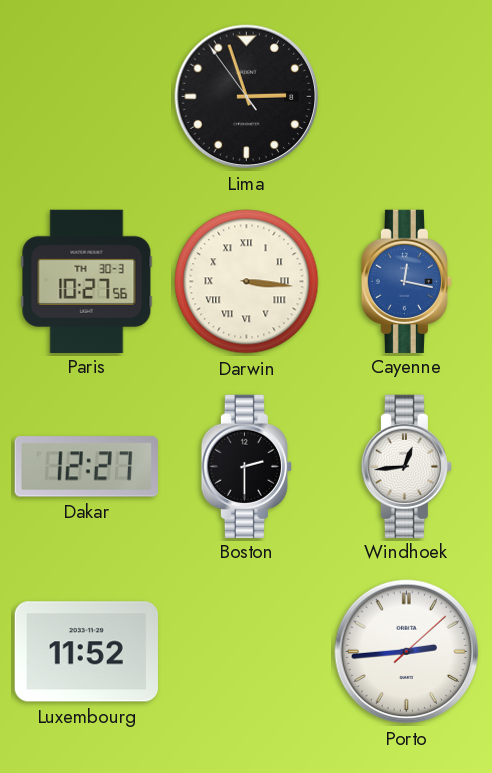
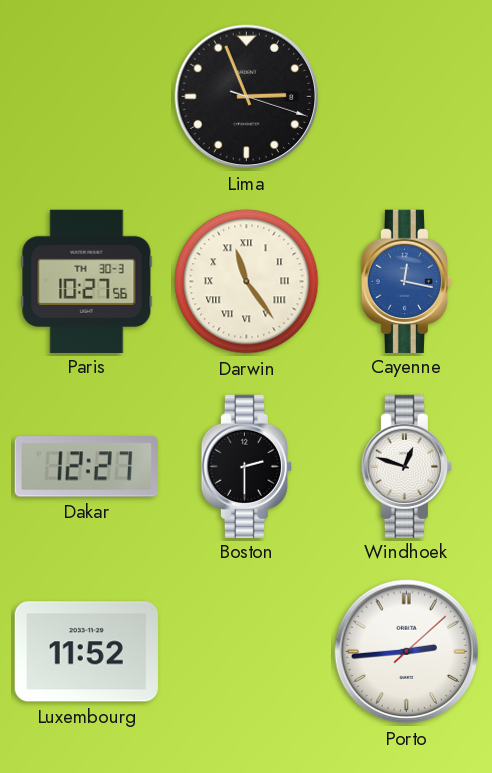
Lima: 2:56:54 -> 2:56:18 (247, 97)
Darwin: 3:16 -> 11:24 (247, 282)
Windhoek: 12:44 -> 12:48 (406, 466)
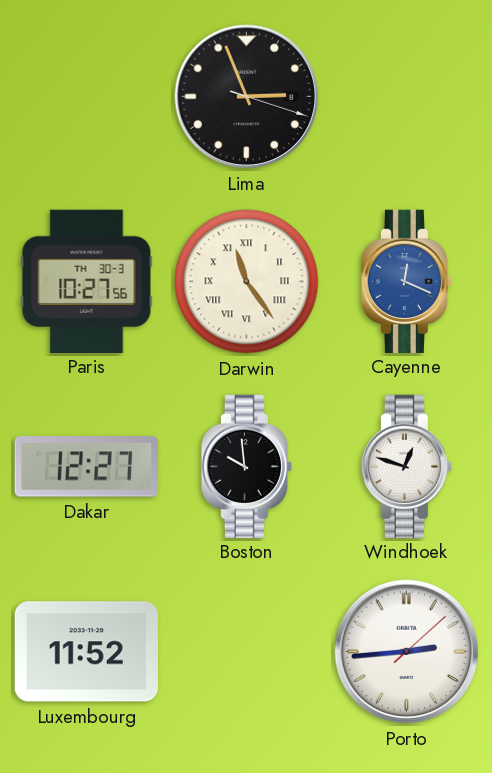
Cayenne: 12:17 -> 12:19 (406, 281)
Boston: 2:30 -> 9:59 (246, 466)
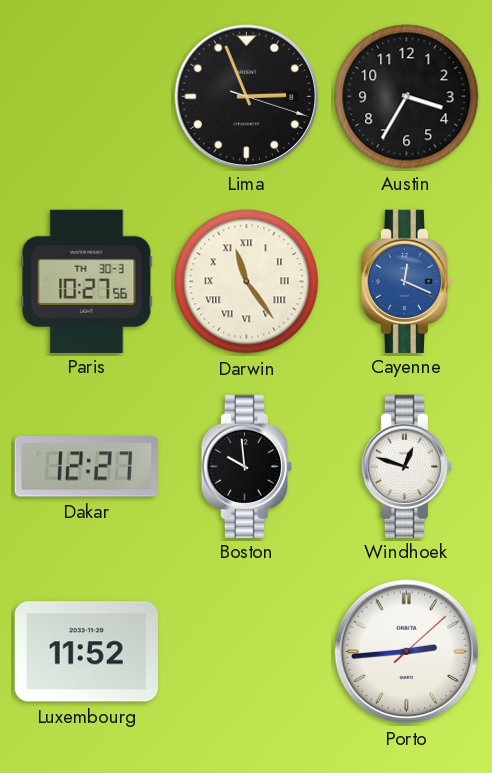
Austin: none -> 3:35 (407, 97)
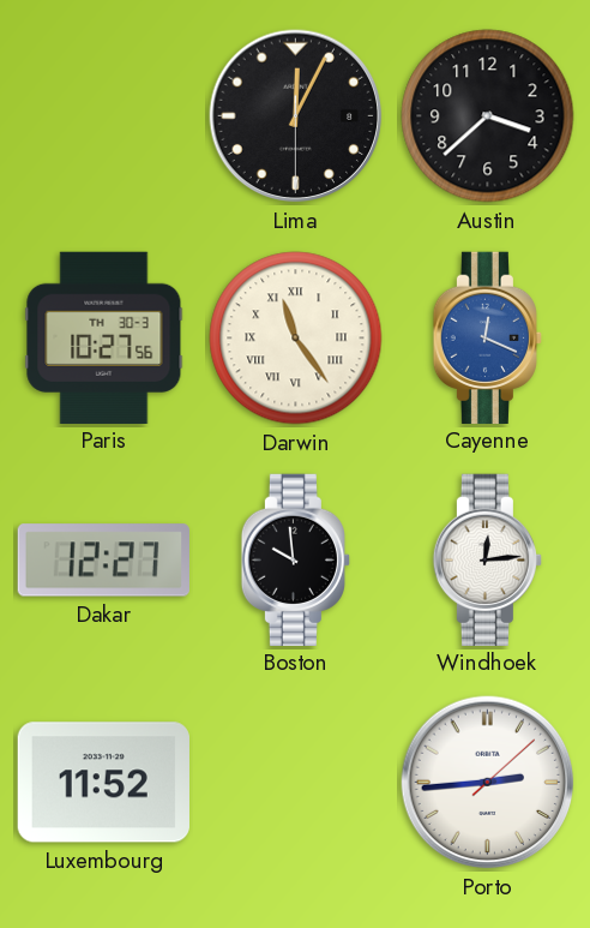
Lima: 2:56 -> 12:04 (296, 116)
Austin: 3:35 -> 3:38 (488, 116)
Windhoek: 12:48 -> 12:14 (487, 559)
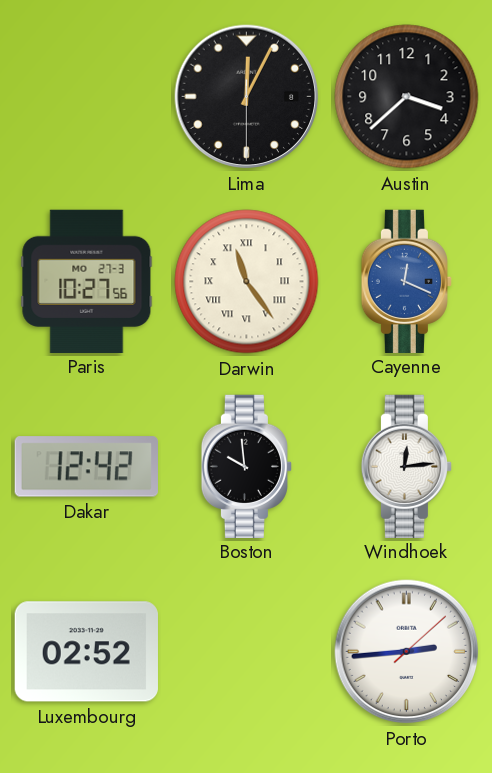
Paris date: TH 30-3 -> MO 27-3 (87, 281)
Dakar: 12:27 -> 12:42 (86, 467)
Luxembourg: 11:52 -> 02:52 (86, 652)
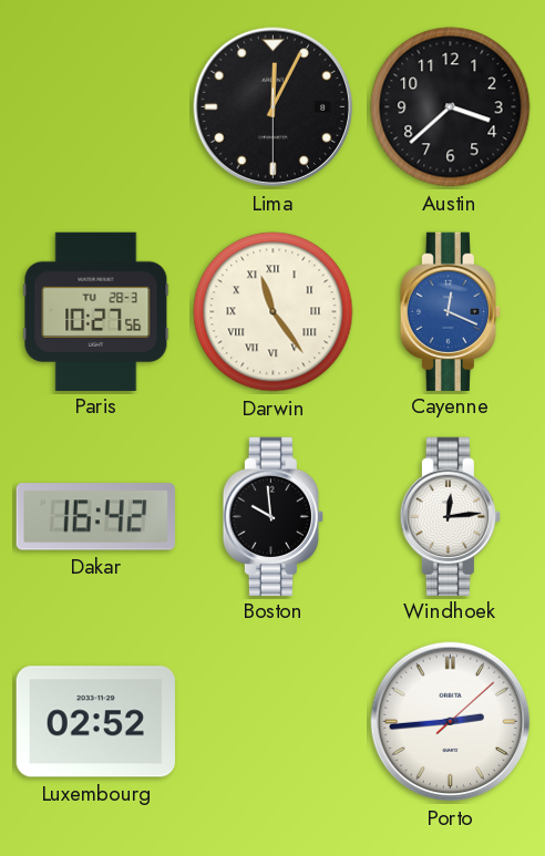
Paris date: MO 27-3 -> TU 28-3 (96, 311)
Dakar: 12:42 -> 16:42 (95, 517)
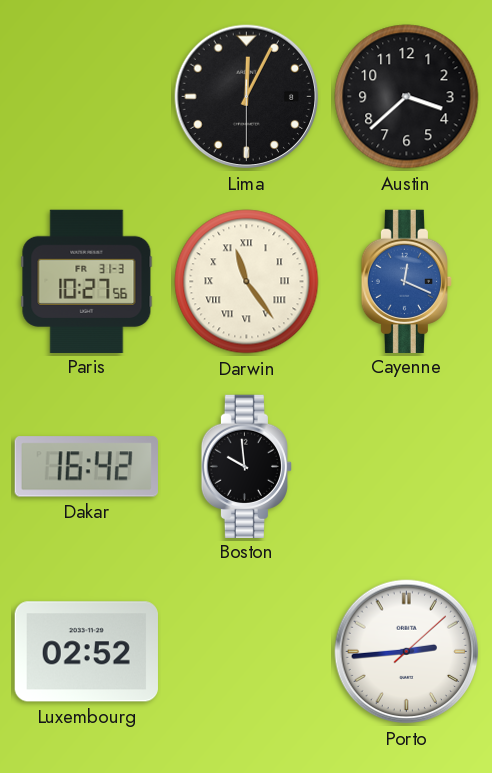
Paris date: TU 28-3 -> FR 31-3 (87, 281)
Windhoek: 12:14 -> none (450, 516)
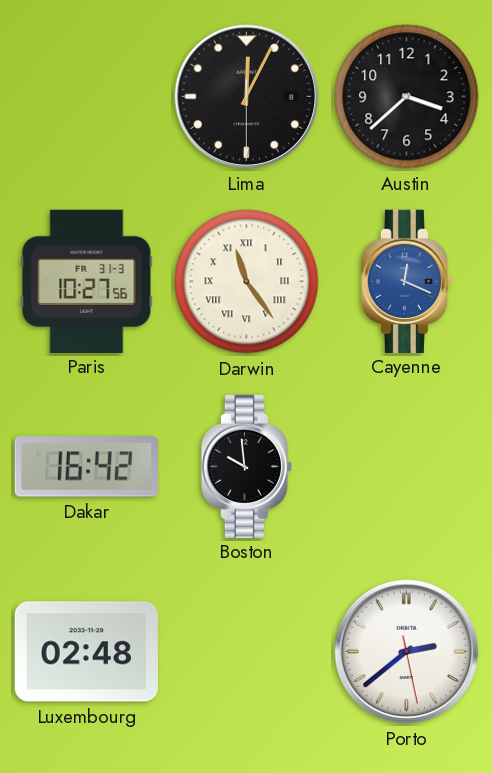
Luxembourg: 02:52 -> 02:48 (86, 652)
Porto: 2:44 -> 2:38 (407, 652)
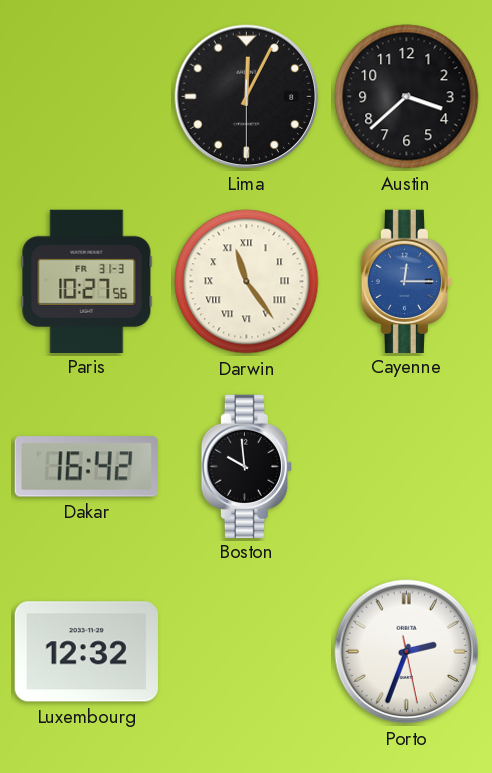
Cayenne: 12:19 -> 12:15 (406, 281)
Luxembourg: 02:48 -> 12:32 (86, 652)
Porto: 2:38 -> 2:33 (407, 652)
